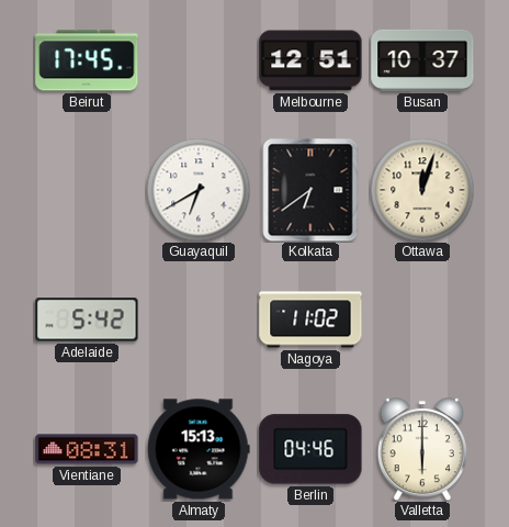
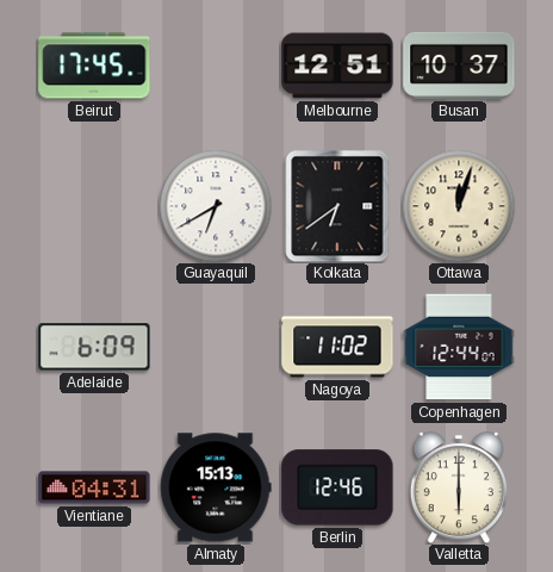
Adelaide: 5:42 -> 6:09 (94, 347)
Copenhagen: none -> 12:44 (459, 347)
Vientiane: 08:31 -> 04:31 (94, 487)
Berlin: 04:46 -> 12:46 (337, 487)
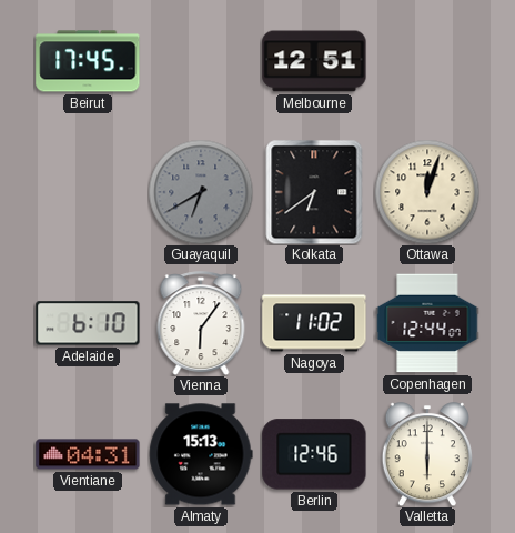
Busan: 10:37 -> none (459, 66)
Guayaquil dial: white -> grey (201, 192)
Adelaide: 6:09 -> 6:10 (88, 323)
Vienna: none -> 6:06 (201, 323)
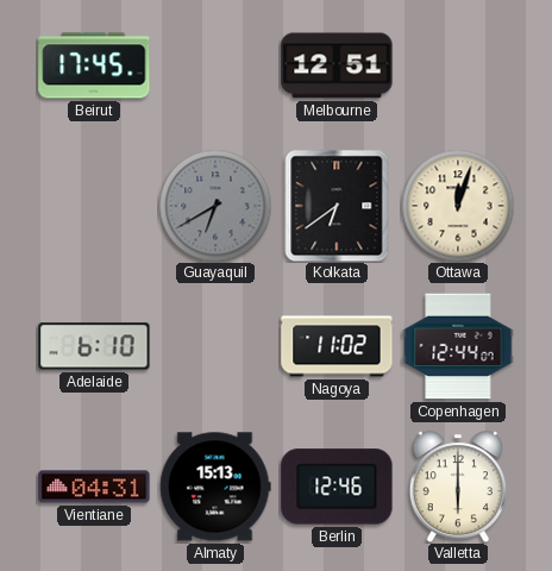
Vienna: 6:06 -> none (201, 323)
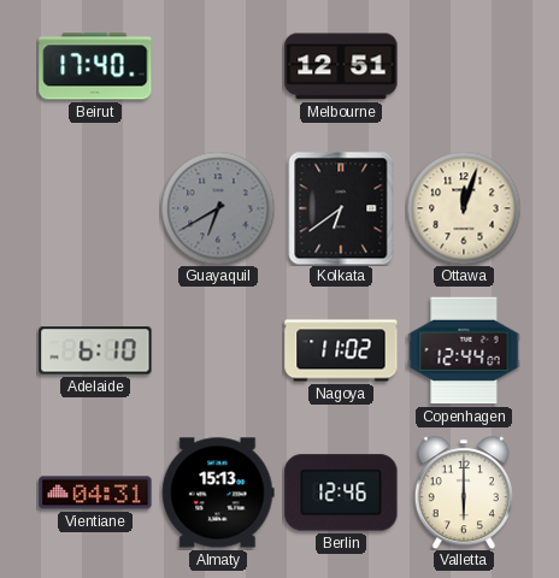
Beirut: 17:45 -> 17:40 (95, 66)
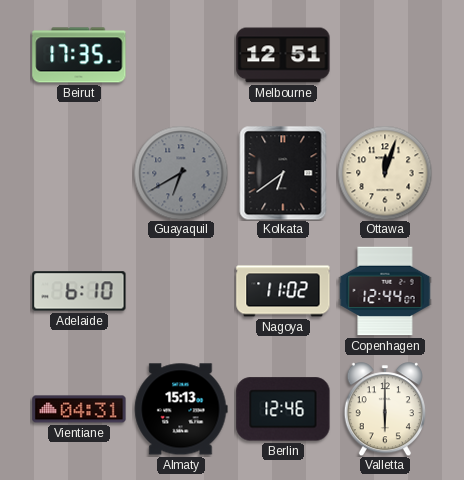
Beirut: 17:40 -> 17:35 (79, 55)
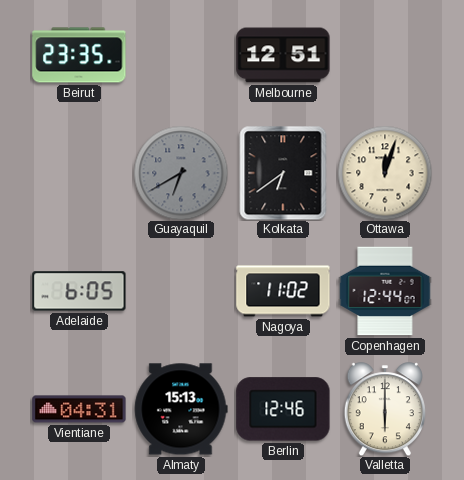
Beirut: 17:35 -> 23:35 (79, 55)
Adelaide: 6:10 -> 6:05 (79, 291)
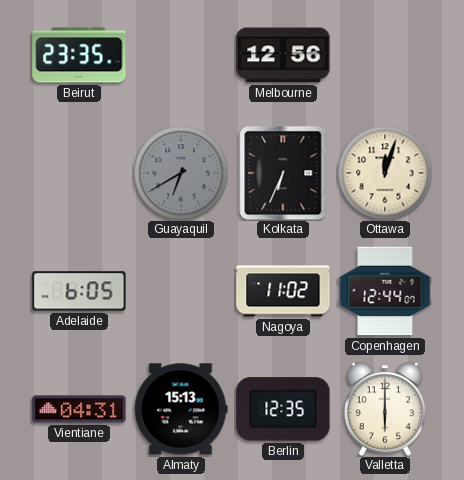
Melbourne: 12:51 -> 12:56 (283, 55)
Kolkata: 6:39 -> 6:34 (283, 173)
Berlin: 12:46 -> 12:35 (283, 409)
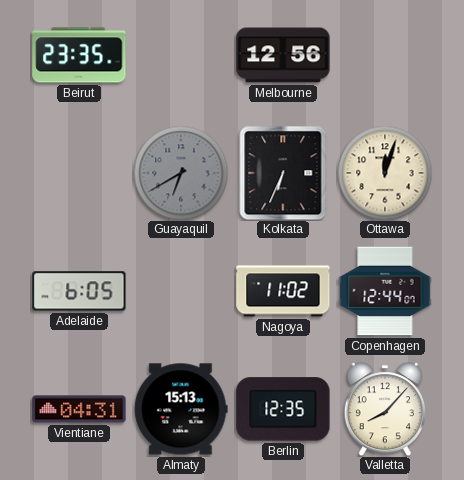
Valletta: 6:00 -> 8:07 (385, 409)
